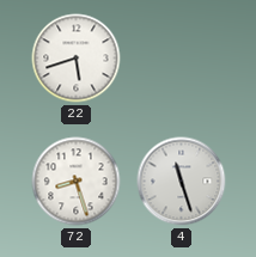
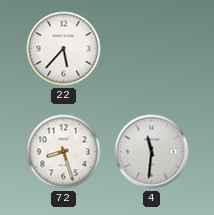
22: 5:42 -> 5:37 (64, 49)
4: 11:27 -> 11:31 (152, 152)
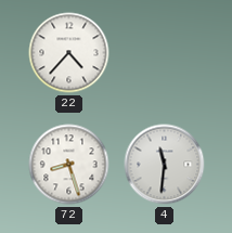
22: 5:37 -> 4:37 (69, 53)
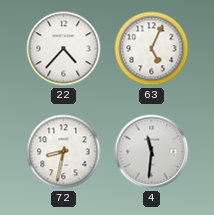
63: none -> 5:04 (152, 49)
72: 8:27 -> 8:32 (64, 152)
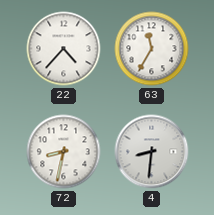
63: 5:04 -> 11:35 (152, 49)
4: 11:31 -> 8:31 (152, 152)
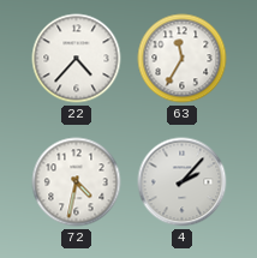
72: 8:32 -> 4:32 (77, 182)
4: 8:31 -> 2:07 (183, 182)
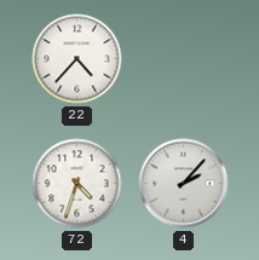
63: 11:35 -> none (183, 59)
72: 4:32 -> 4:33 (77, 184)
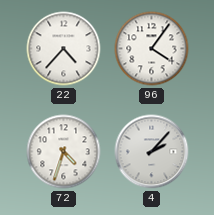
96: none -> 4:06 (152, 49)
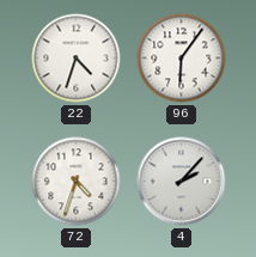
22: 4:37 -> 4:33 (77, 59)
96: 4:06 -> 6:06 (182, 59)
